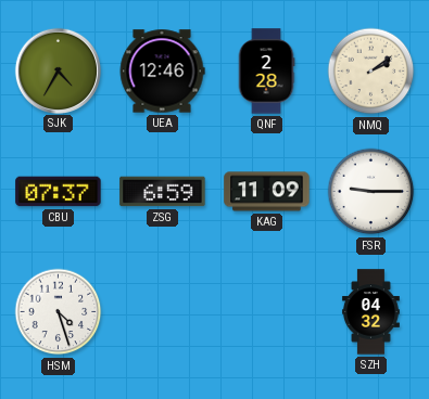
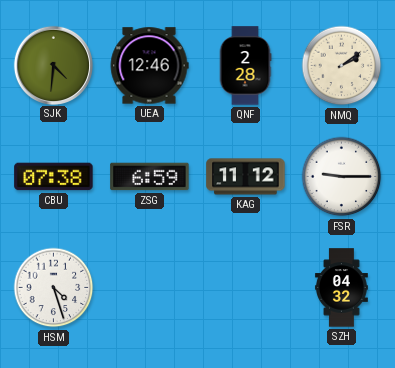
SJK: 4:35 -> 4:31 (53, 65)
CBU: 07:37 -> 07:38 (54, 177)
KAG: 11:09 -> 11:12 (246, 177)
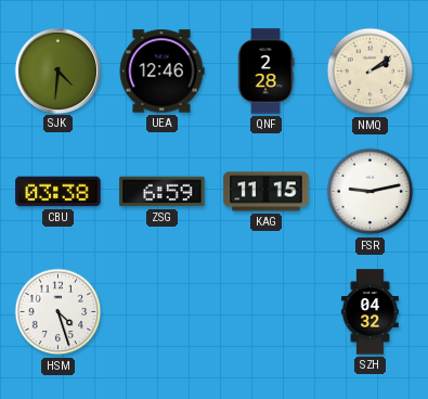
CBU: 07:38 -> 03:38 (59, 192)
KAG: 11:12 -> 11:15 (267, 192)
FSR: 9:15 -> 9:13 (371, 192)
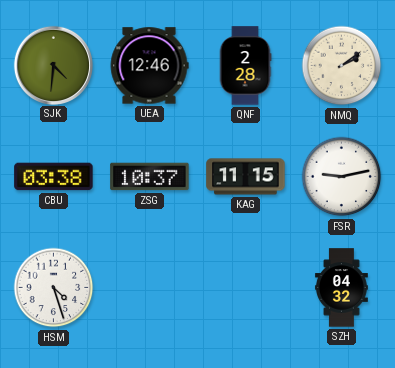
ZSG: 6:59 -> 10:37 (150, 177)
